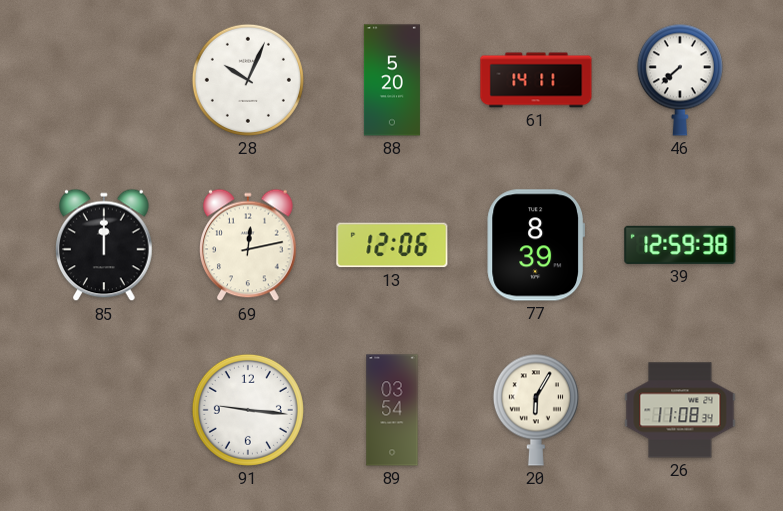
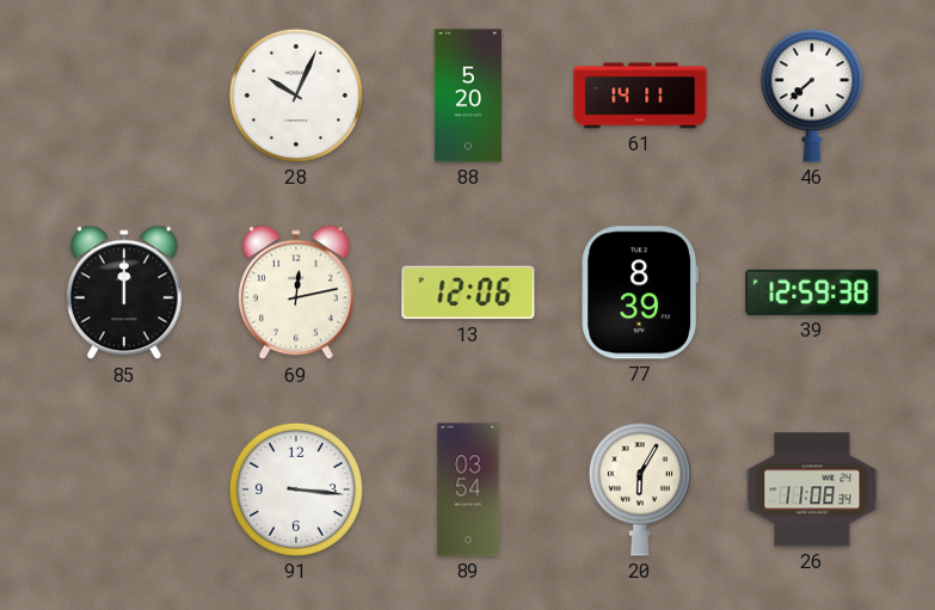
91: 9:16 -> 3:16 (296, 489)
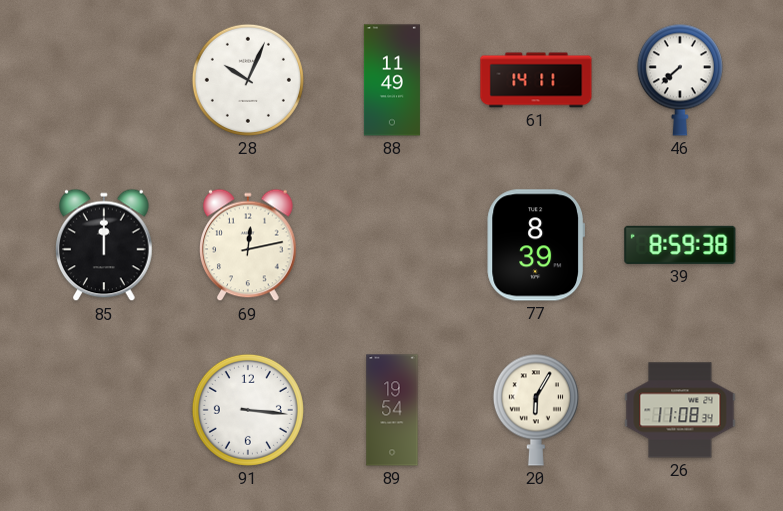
88: 5:20 -> 11:49 (392, 80)
13: 12:06 -> none (468, 292)
39: 12:59 -> 8:59 (680, 245)
89: 03:54 -> 19:54 (392, 410)
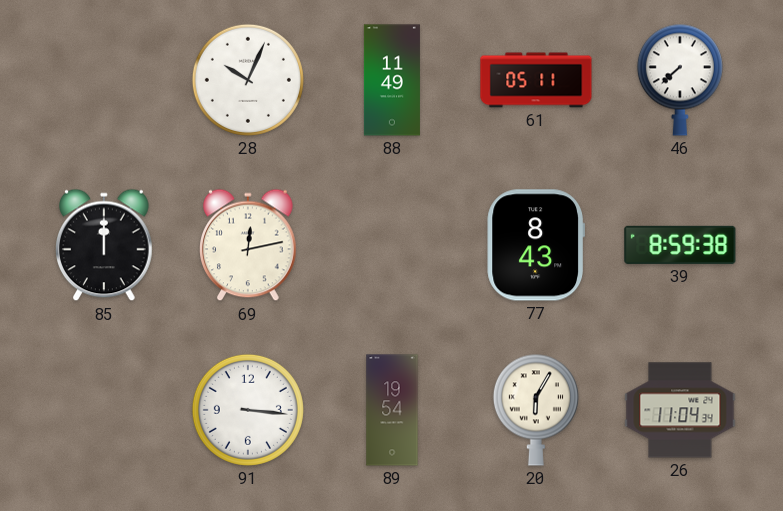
61: 14:11 -> 05:11 (536, 80)
77: 8:39 -> 8:43 (535, 245)
26: 11:08 -> 11:04 (680, 410)
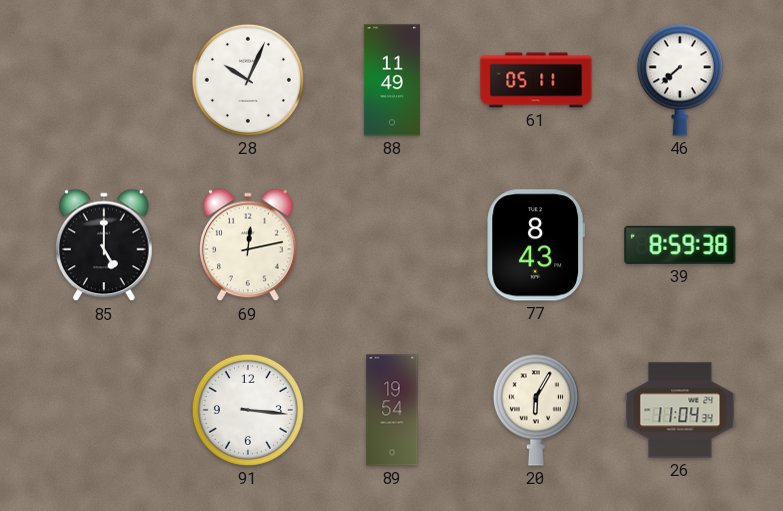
85: 12:00 -> 5:00 (105, 245)
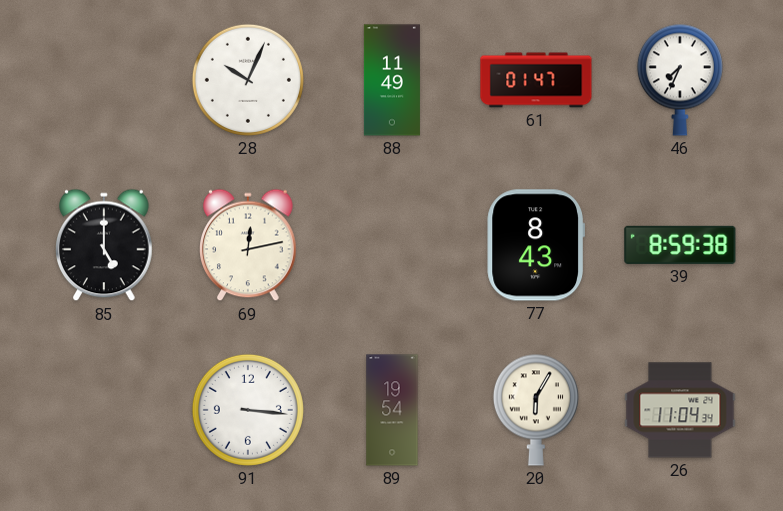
61: 05:11 -> 01:47 (536, 80)
46: 7:38 -> 7:34 (680, 80)
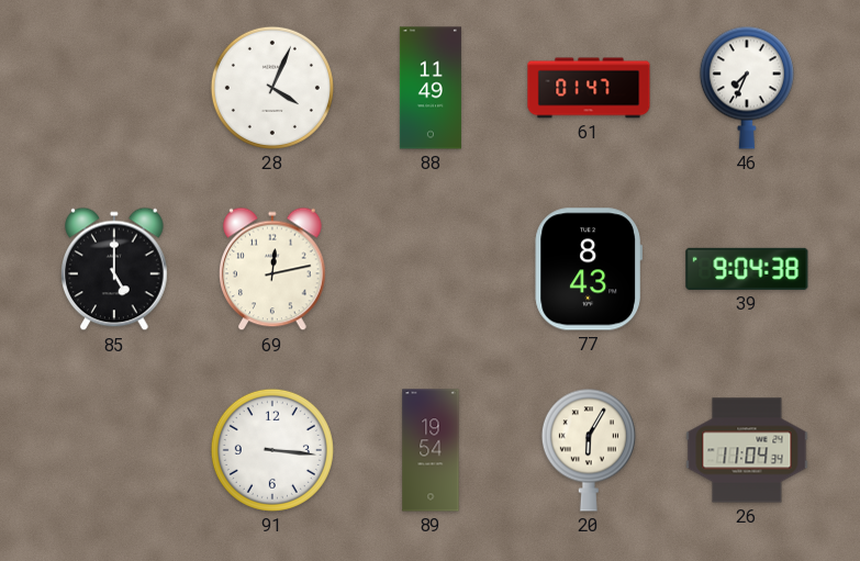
28: 10:04 -> 4:04 (272, 88)
39: 8:59 -> 9:04 (747, 269)
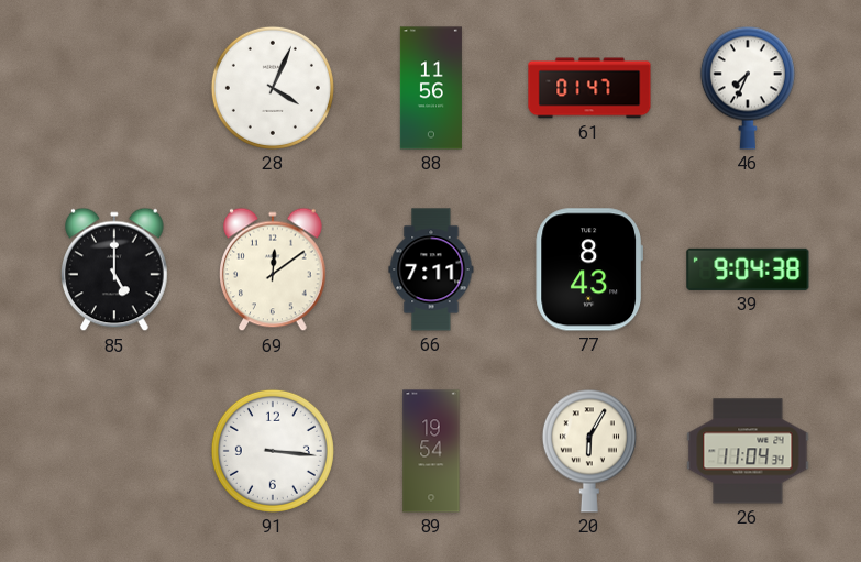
88: 11:49 -> 11:56 (431, 88)
69: 12:13 -> 12:09 (274, 269)
66: none -> 7:11 (431, 269)
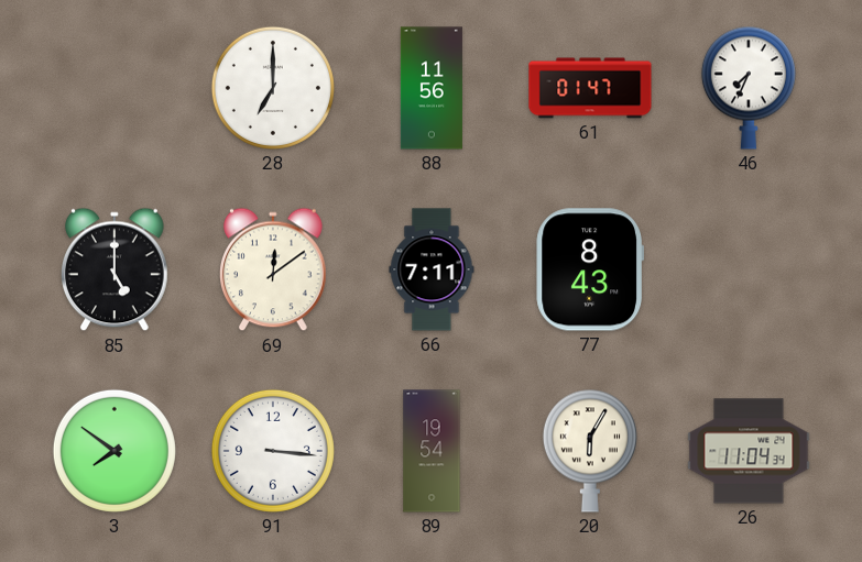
28: 4:04 -> 7:00 (273, 88)
39: 9:04 -> none (748, 269)
3: none -> 7:51 (114, 451)
